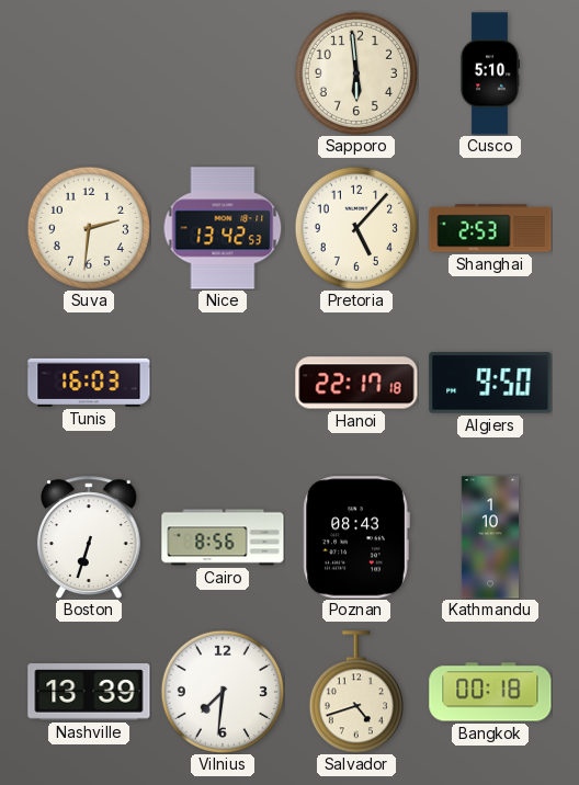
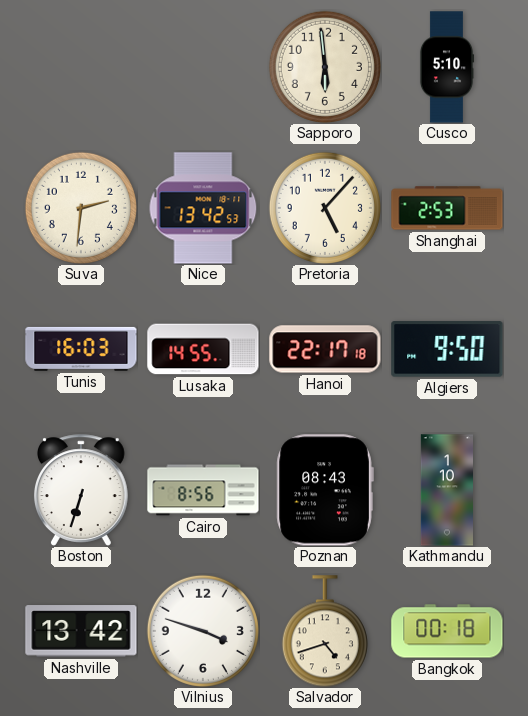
Lusaka: none -> 14:55 (203, 349)
Nashville: 13:39 -> 13:42 (81, 631)
Vilnius: 7:31 -> 3:48 (203, 631)
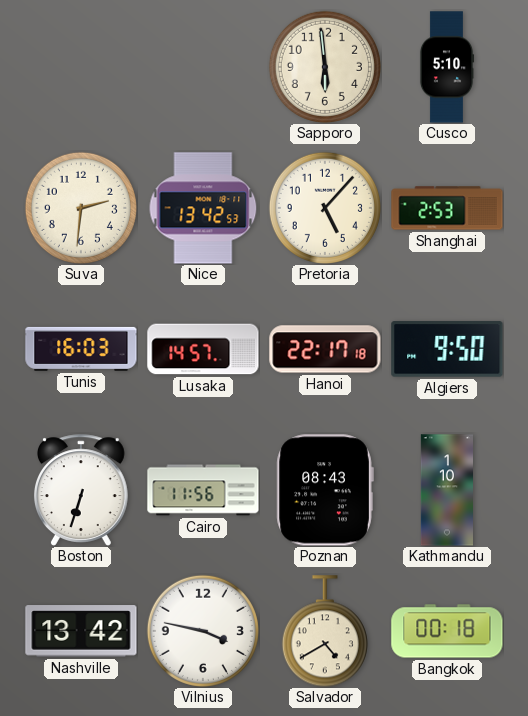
Lusaka: 14:55 -> 14:57 (203, 349)
Cairo: 8:56 -> 11:56 (203, 490)
Vilnius: 3:48 -> 3:47 (203, 631)
Salvador: 4:42 -> 4:40 (325, 631)
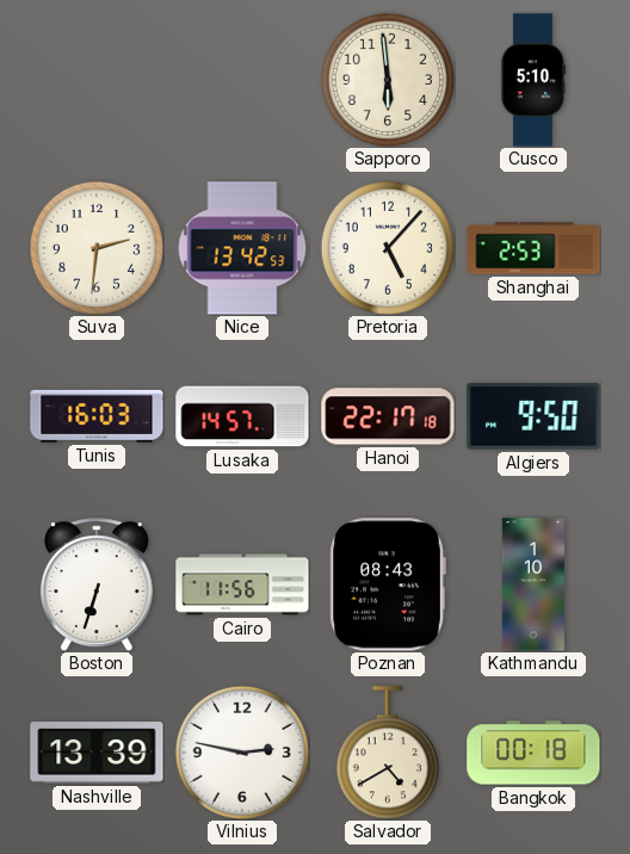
Nashville: 13:42 -> 13:39 (97, 753)
Vilnius: 3:47 -> 2:47 (242, 753)
